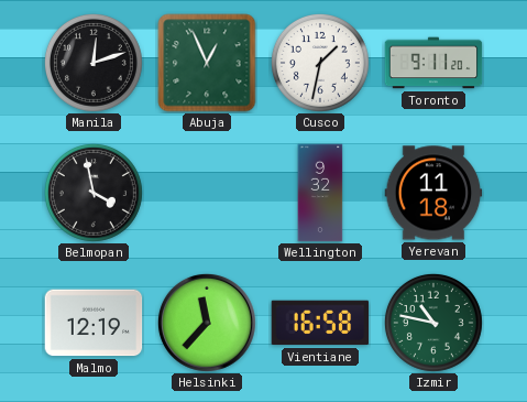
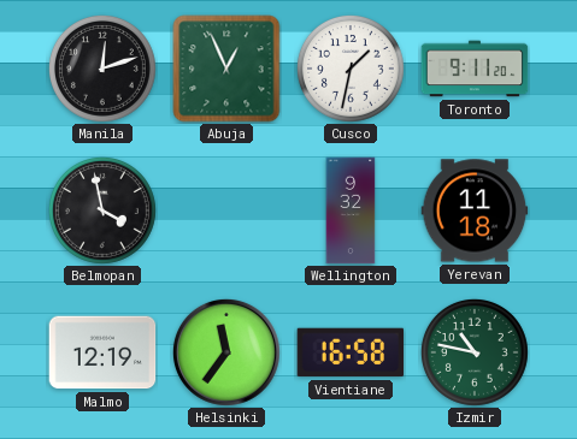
Helsinki: 11:37 -> 11:36 (226, 352)
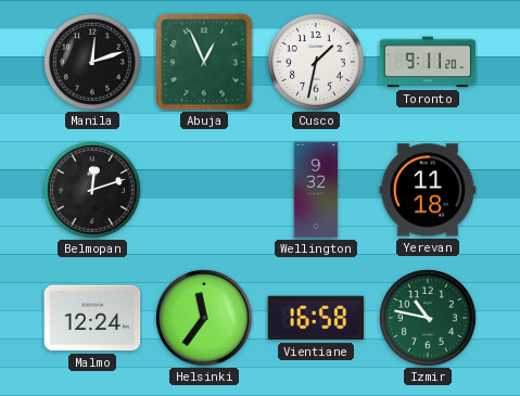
Belmopan: 3:58 -> 12:12 (92, 190)
Malmo: 12:19 -> 12:24 (92, 318)
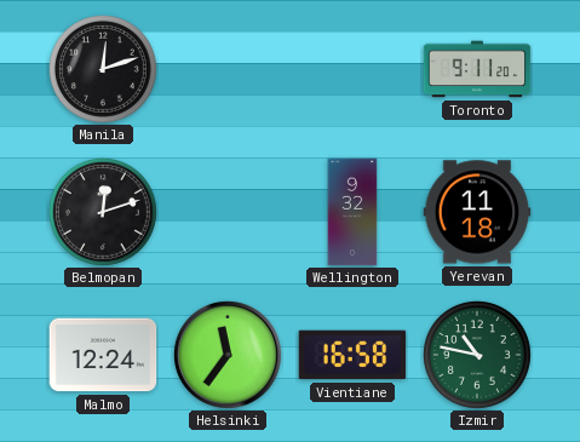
Abuja: 12:56 -> none (204, 62)
Cusco: 1:32 -> none (316, 62)
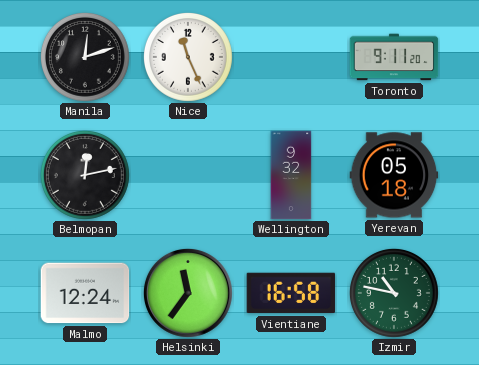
Nice: none -> 11:26 (188, 57)
Belmopan: 12:12 -> 12:13 (85, 175)
Yerevan: 11:18 -> 05:18 (394, 175)
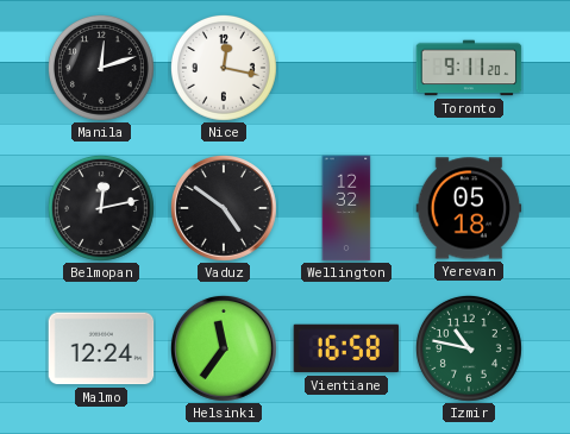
Nice: 11:26 -> 12:17 (224, 68)
Vaduz: none -> 4:51 (224, 208)
Wellington: 9:32 -> 12:32 (346, 208)
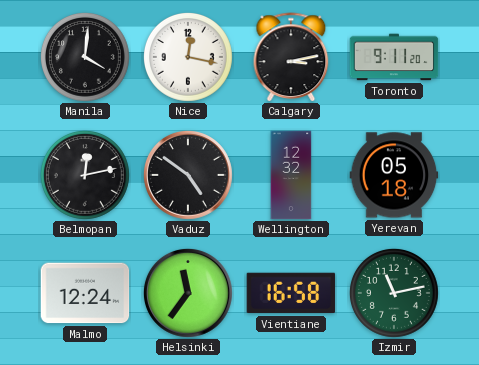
Manila: 12:12 -> 4:01 (85, 57)
Calgary: none -> 3:13 (291, 57)
Izmir: 10:47 -> 11:13 (394, 293)
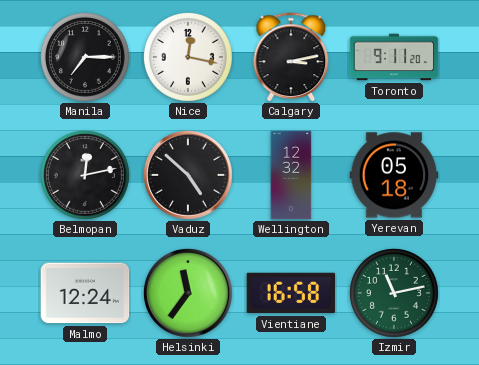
Manila: 4:01 -> 7:15 (85, 57)
Vaduz: 4:51 -> 4:52 (188, 175)
